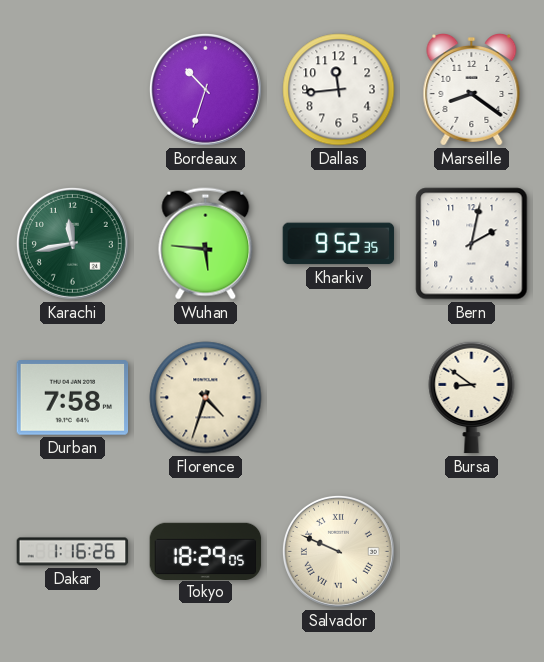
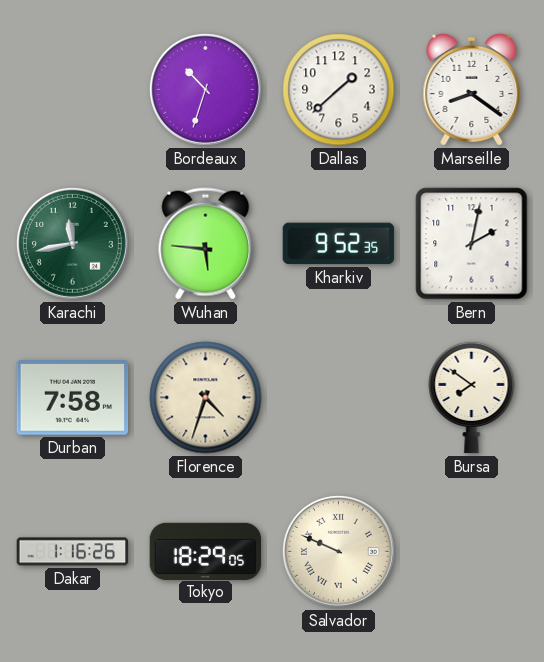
Dallas: 11:44 -> 1:38 (339, 90)
Bursa: 8:51 -> 7:51 (472, 397)
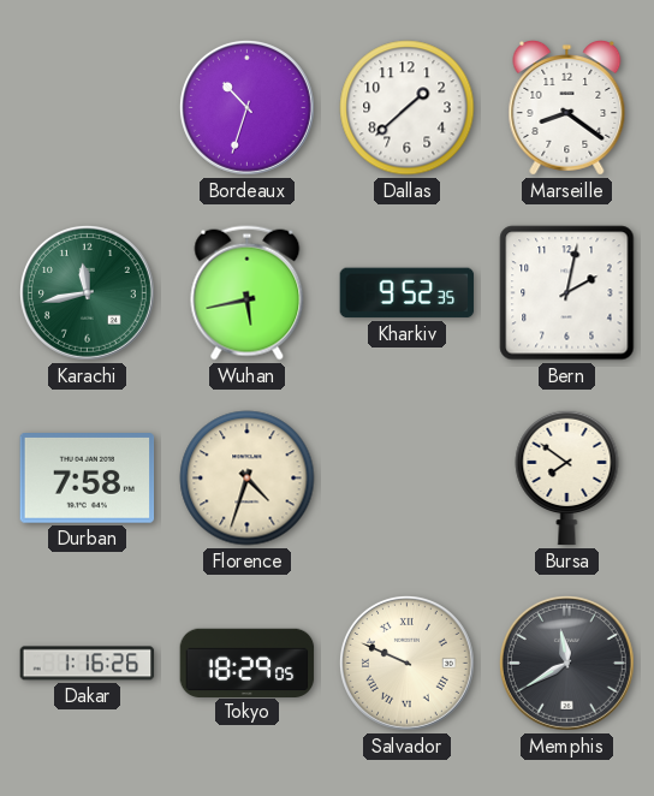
Wuhan: 5:46 -> 5:43 (248, 293)
Memphis: none -> 11:40 (566, 663)
